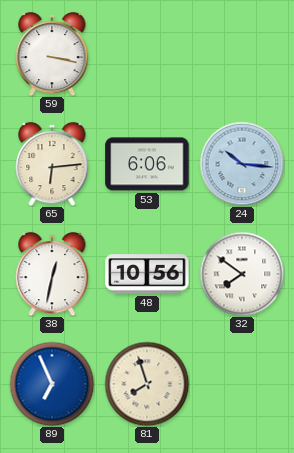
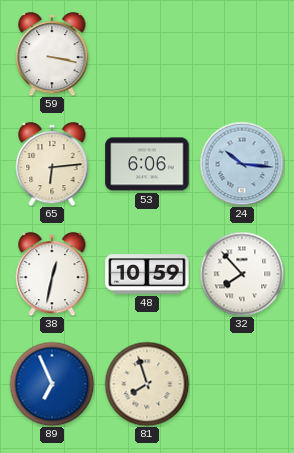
48: 10:56 -> 10:59 (147, 274)
32: 7:51 -> 7:53 (242, 274)
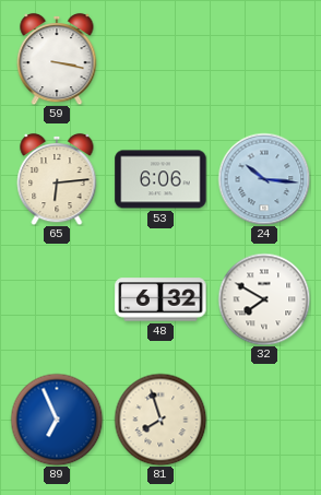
38: 12:32 -> none (52, 274)
48: 10:59 -> 6:32 (160, 299)
32: 7:53 -> 7:50 (264, 299)
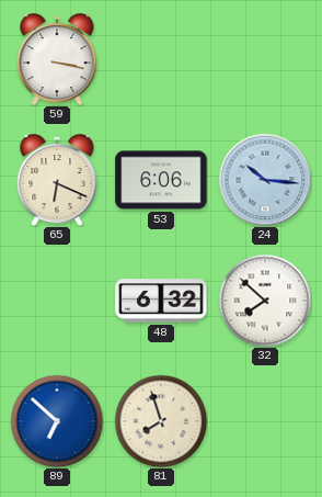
65: 6:14 -> 6:19 (57, 180)
32: 7:50 -> 7:52 (265, 301)
89: 6:56 -> 6:52 (57, 421)
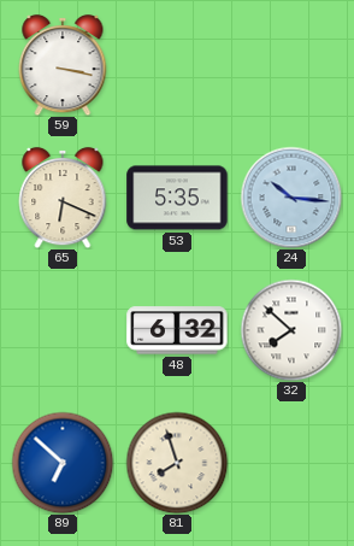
53: 6:06 -> 5:35 (177, 198)
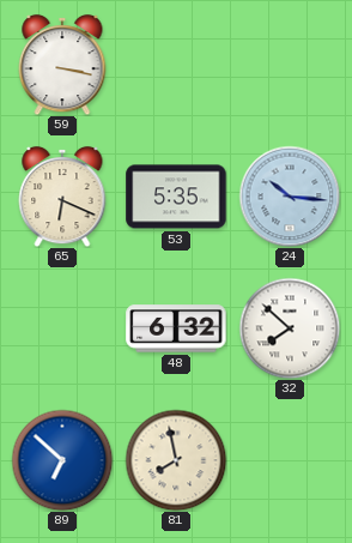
81: 7:57 -> 7:58 (176, 460)
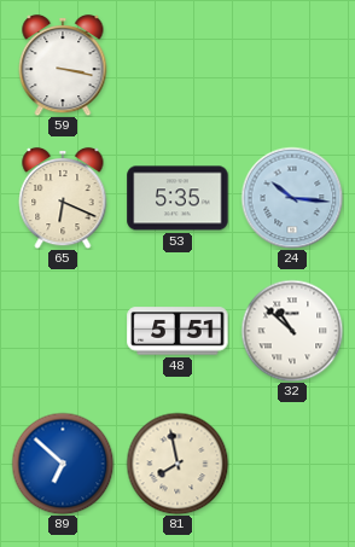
48: 6:32 -> 5:51 (177, 331)
32: 7:52 -> 10:52 (292, 331)
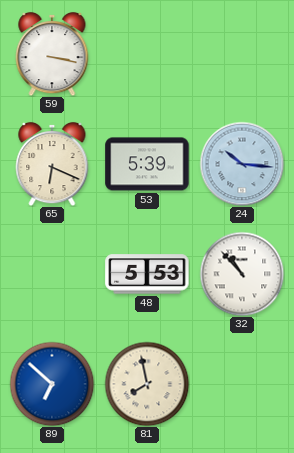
53: 5:35 -> 5:39 (147, 164)
48: 5:51 -> 5:53 (147, 274)
32: 10:52 -> 10:53 (242, 274)
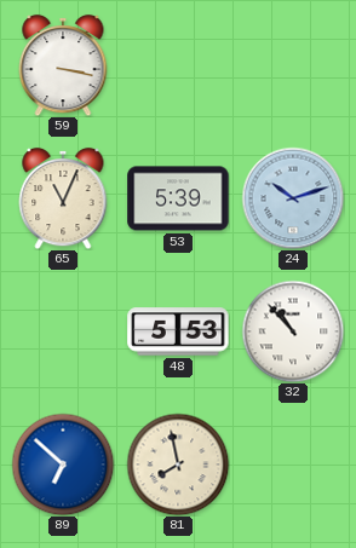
65: 6:19 -> 11:04 (63, 198)
24: 10:16 -> 10:12 (293, 198)
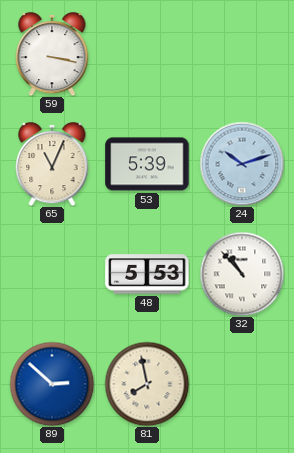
89: 6:52 -> 2:52 (52, 384)
